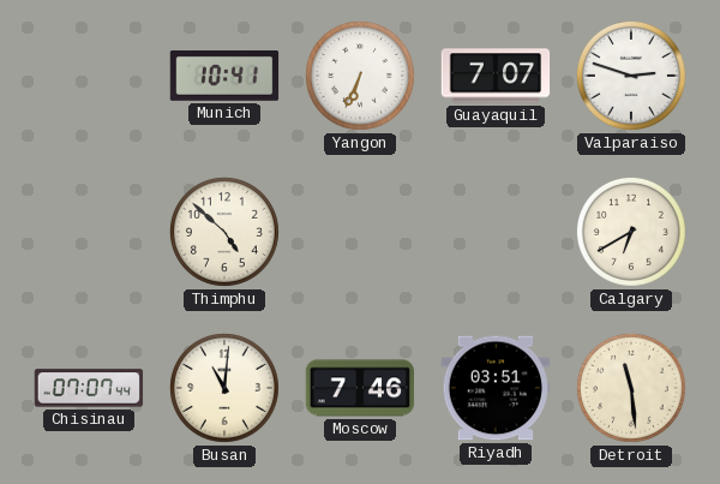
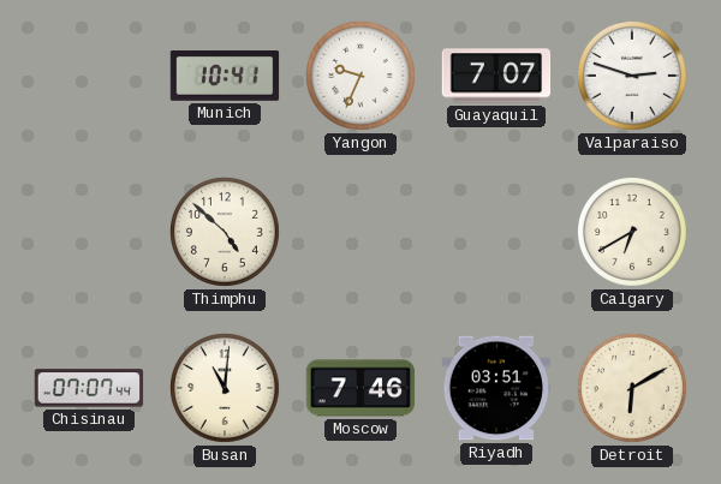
Yangon: 6:34 -> 9:34 (360, 76)
Detroit: 11:29 -> 6:10 (632, 388)
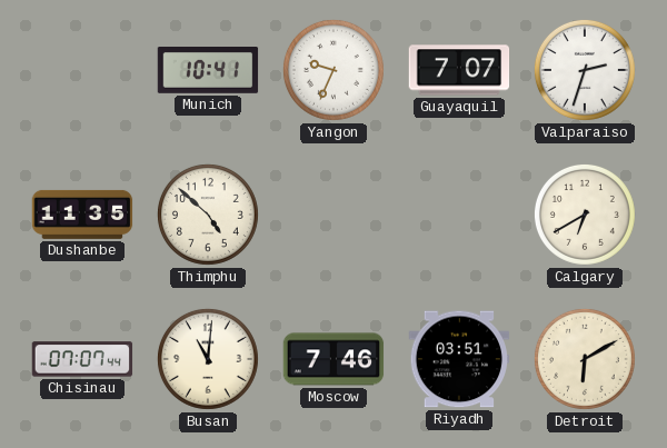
Valparaiso: 2:48 -> 2:33 (585, 70)
Dushanbe: none -> 11:35 (82, 215)
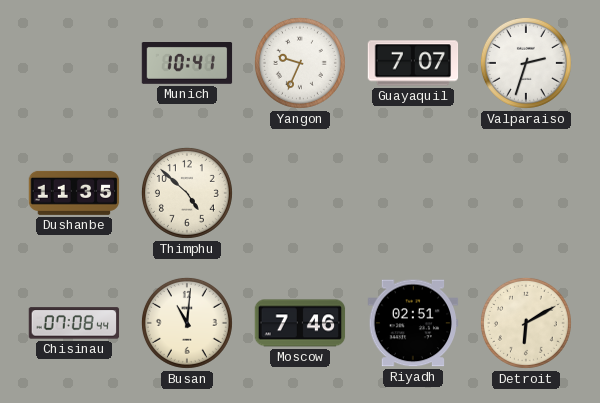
Calgary: 6:40 -> none (585, 215)
Chisinau: 07:07 -> 07:08 (74, 323)
Riyadh: 03:51 -> 02:51 (413, 323)
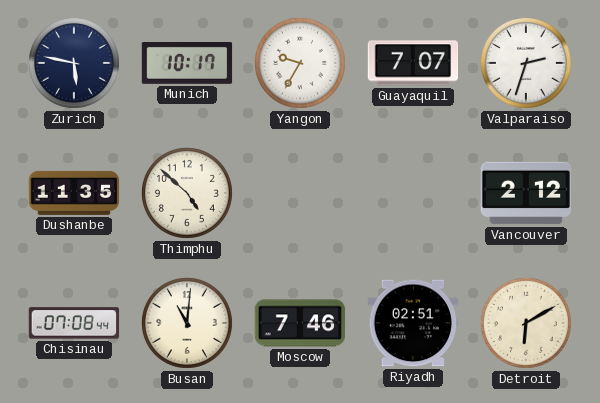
Zurich: none -> 5:47 (74, 63)
Munich: 10:41 -> 10:17 (187, 64)
Yangon: 9:34 -> 9:35 (300, 63)
Vancouver: none -> 2:12 (526, 193)
